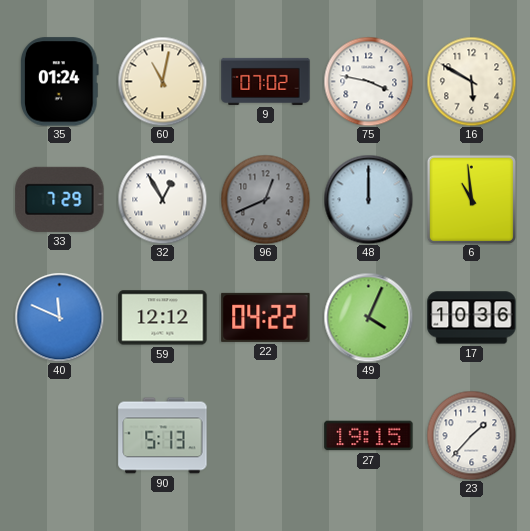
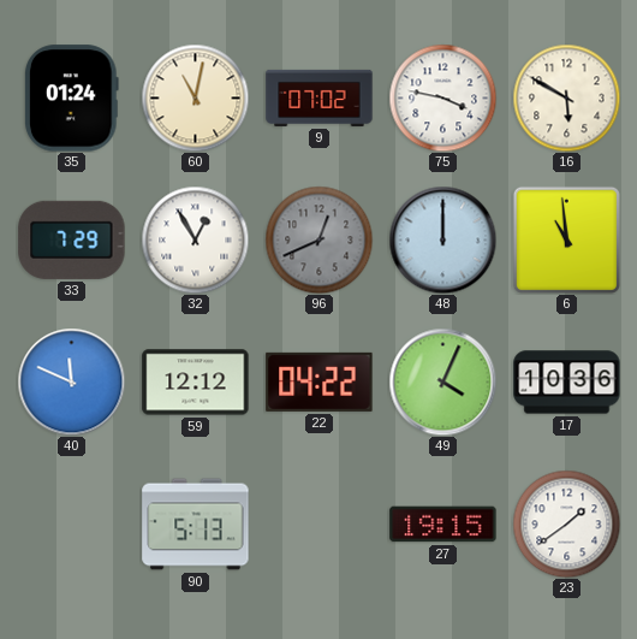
23: 1:37 -> 1:39 (566, 523)
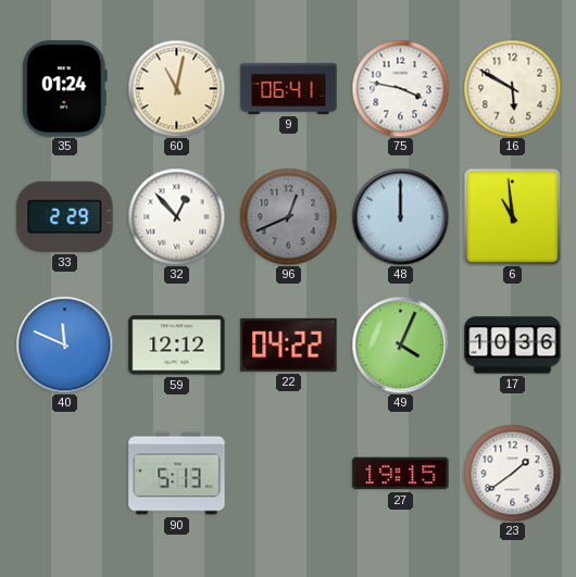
9: 07:02 -> 06:41 (289, 88)
33: 7:29 -> 2:29 (65, 216)
32: 12:55 -> 12:53 (176, 216)
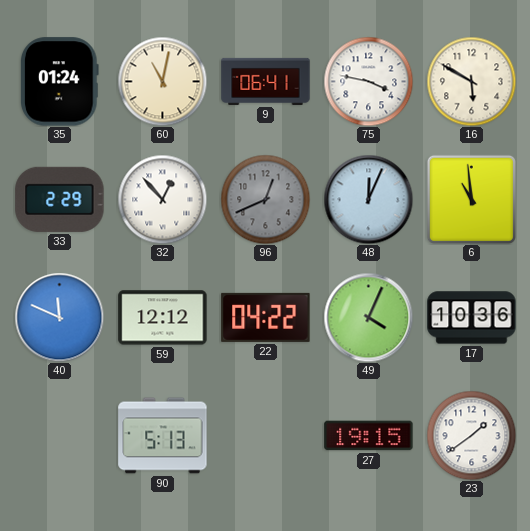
48: 12:00 -> 12:04 (368, 199)
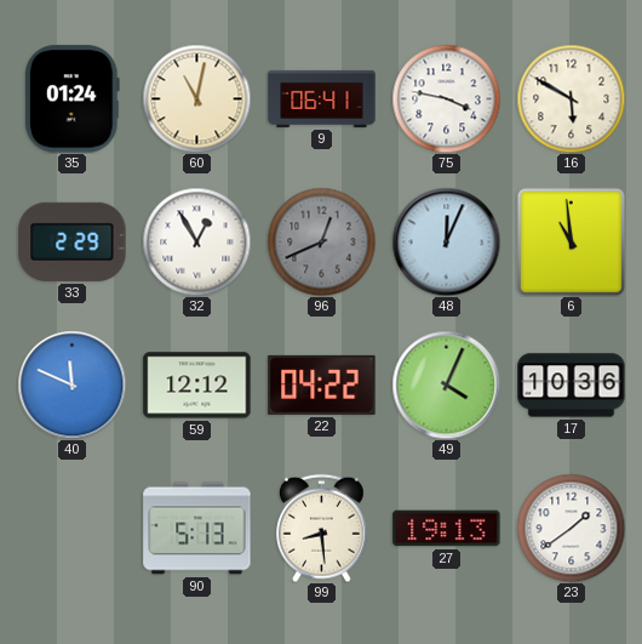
32: 12:53 -> 12:55 (196, 241)
99: none -> 8:29 (322, 528)
27: 19:15 -> 19:13 (447, 529)
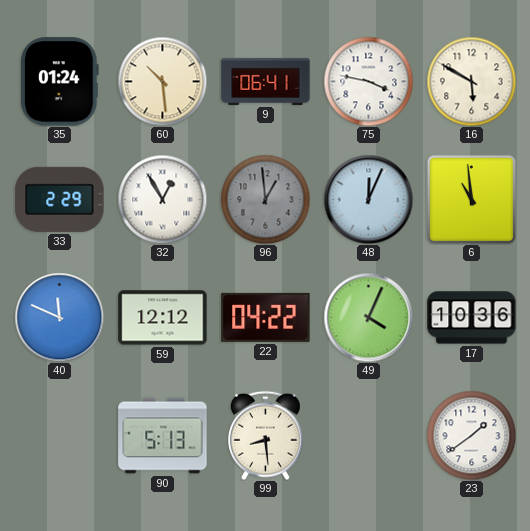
60: 11:02 -> 10:29 (162, 81)
96: 12:41 -> 12:59 (265, 199)
27: 19:13 -> none (447, 529)
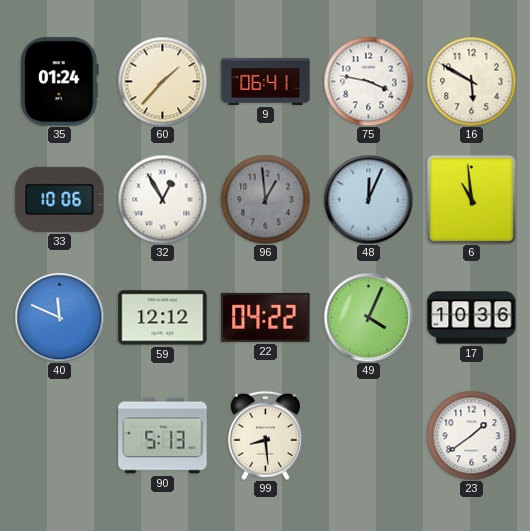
60: 10:29 -> 1:37 (162, 81)
33: 2:29 -> 10:06 (60, 199)
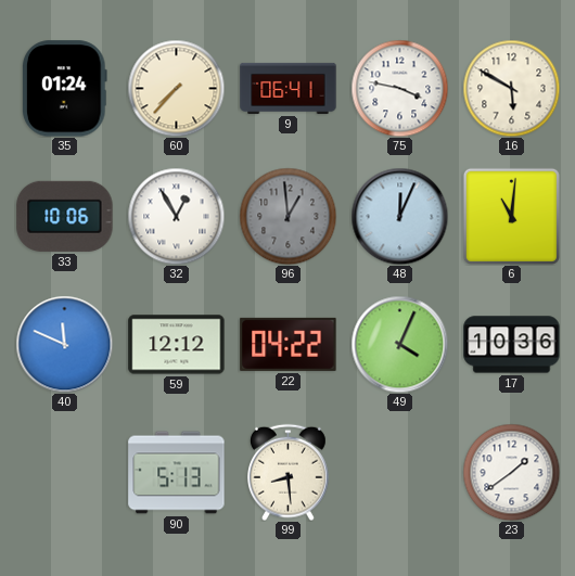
60: 1:37 -> 7:37 (176, 88)
6: 10:59 -> 11:01 (511, 216)
